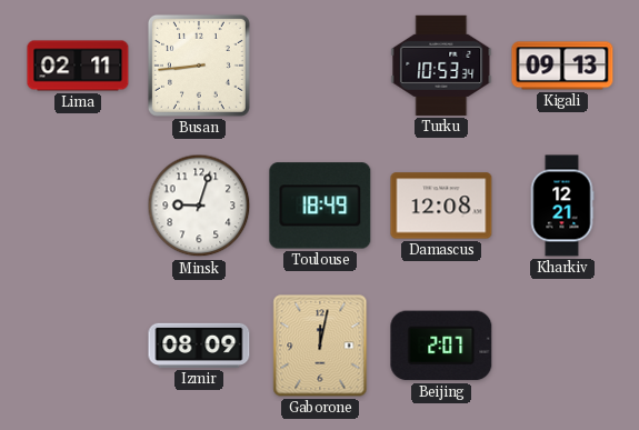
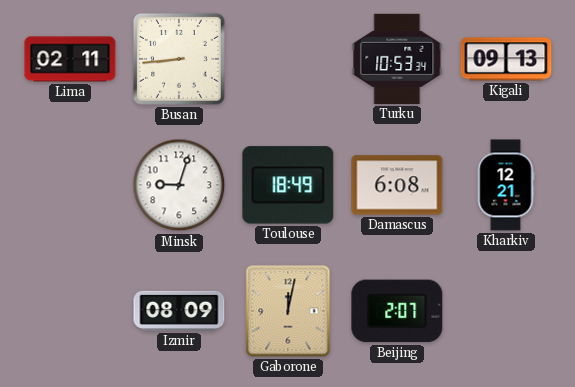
Damascus: 12:08 -> 6:08 (397, 185)
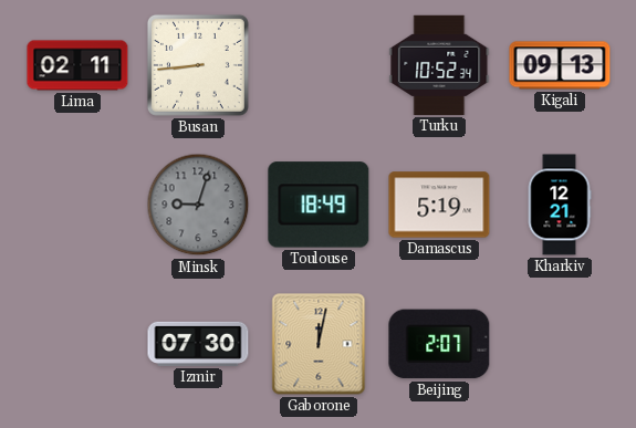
Turku: 10:53 -> 10:52 (439, 65)
Minsk dial: white -> grey (198, 205)
Damascus: 6:08 -> 5:19 (439, 205)
Izmir: 08:09 -> 07:30 (198, 344)
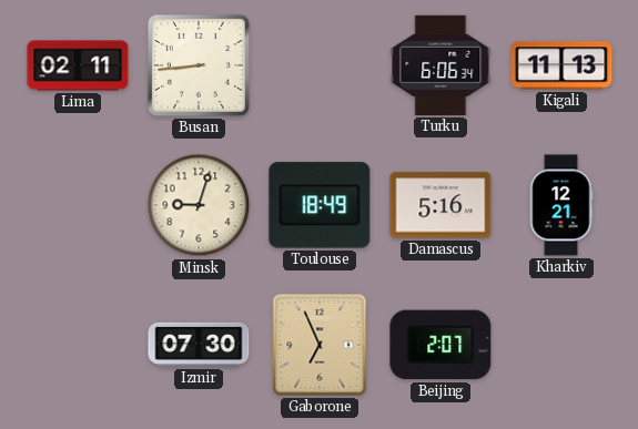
Turku: 10:52 -> 6:06 (440, 65)
Kigali: 09:13 -> 11:13 (561, 65)
Minsk dial: grey -> cream (199, 205)
Damascus: 5:19 -> 5:16 (440, 205)
Gaborone: 12:02 -> 6:56 (320, 345)
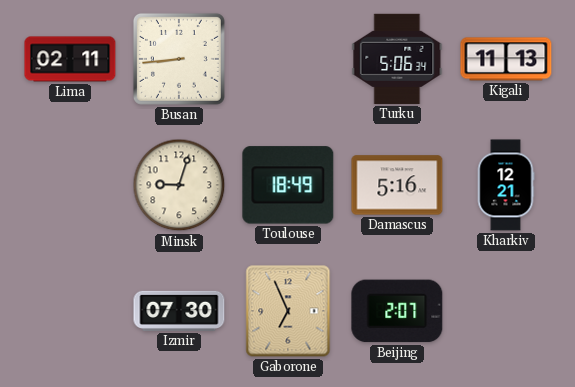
Turku: 6:06 -> 5:06 (397, 59)
